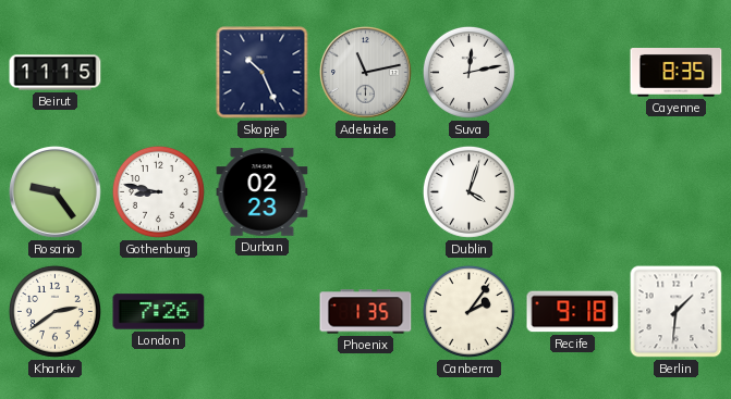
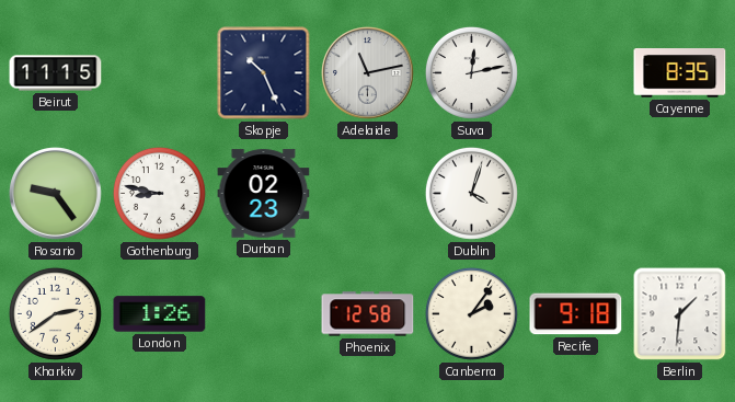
London: 7:26 -> 1:26 (160, 314)
Phoenix: 1:35 -> 12:58 (368, 314)
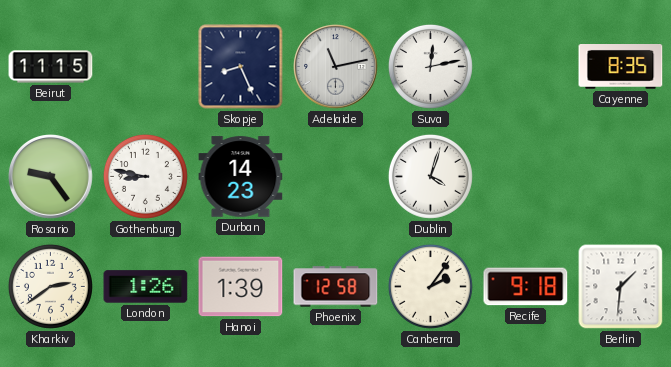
Skopje: 10:26 -> 8:26 (241, 67)
Durban: 02:23 -> 14:23 (241, 177)
Hanoi: none -> 1:39 (241, 287)
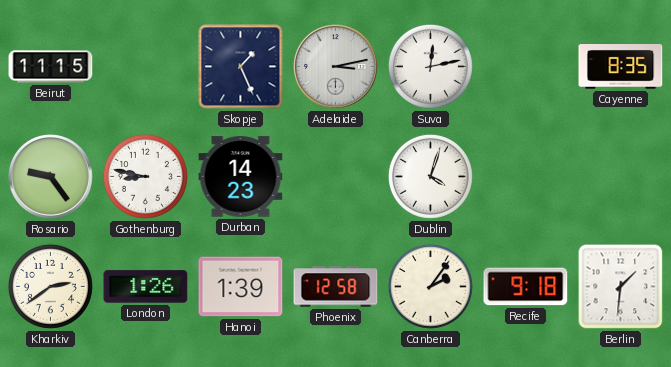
Skopje: 8:26 -> 1:26 (241, 67)
Adelaide: 11:13 -> 3:13 (336, 67)
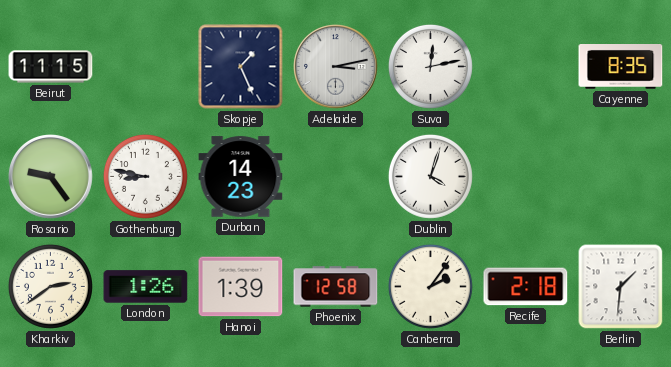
Recife: 9:18 -> 2:18 (526, 287)
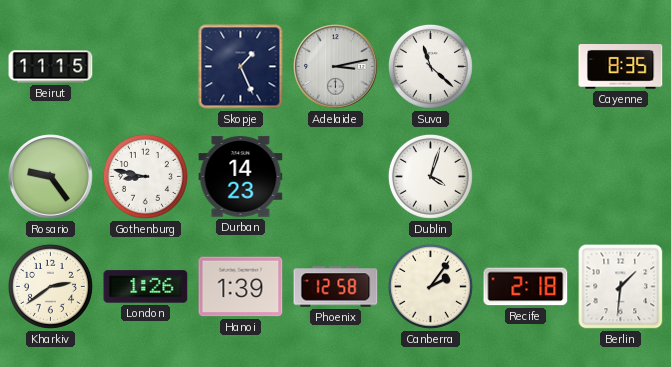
Suva: 12:13 -> 11:22 (430, 66)
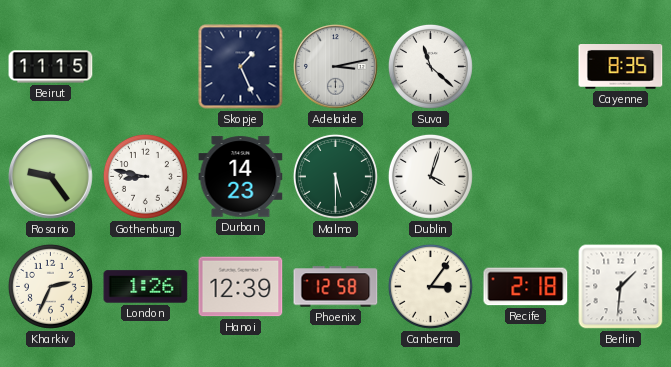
Malmo: none -> 5:30 (335, 176)
Kharkiv: 2:39 -> 2:34 (50, 286)
Hanoi: 1:39 -> 12:39 (241, 287)
Canberra: 2:06 -> 3:06 (430, 286)
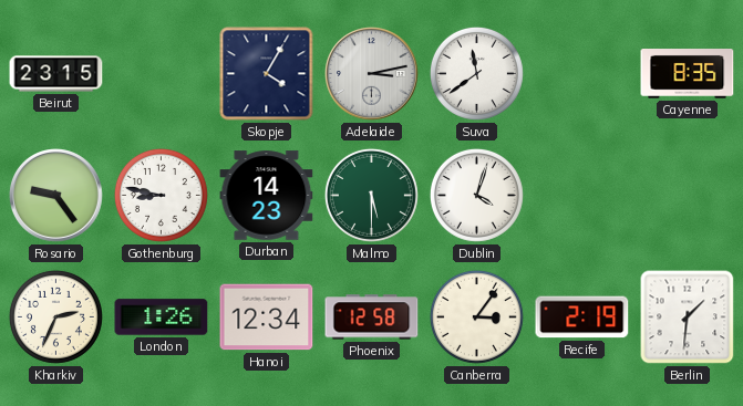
Beirut: 11:15 -> 23:15 (56, 74)
Skopje: 1:26 -> 4:05 (267, 74)
Suva: 11:22 -> 11:39 (476, 73)
Hanoi: 12:39 -> 12:34 (267, 317)
Recife: 2:18 -> 2:19 (582, 317)
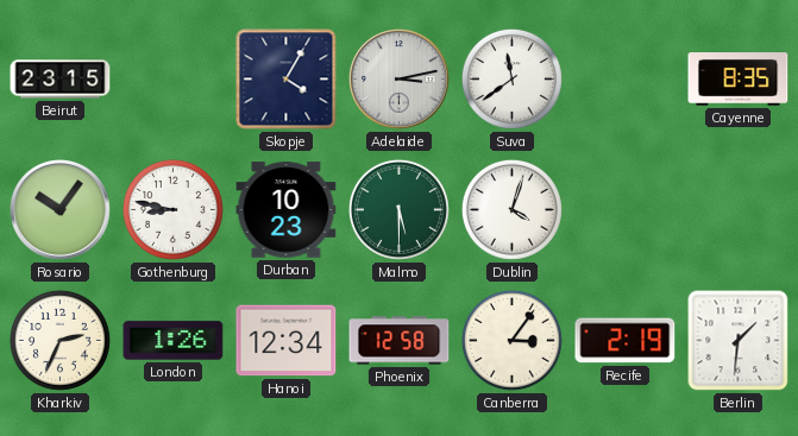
Rosario: 9:24 -> 10:06 (61, 210)
Durban: 14:23 -> 10:23 (287, 210)
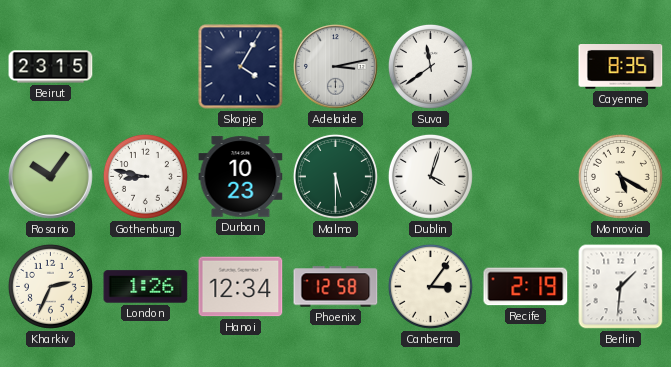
Monrovia: none -> 5:20 (620, 176)
